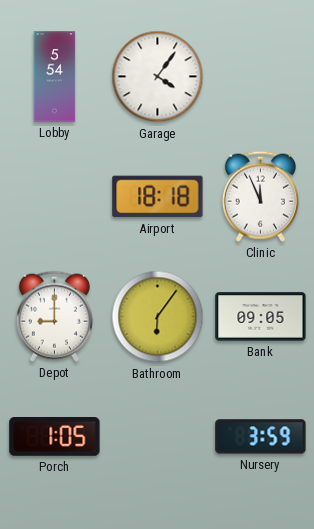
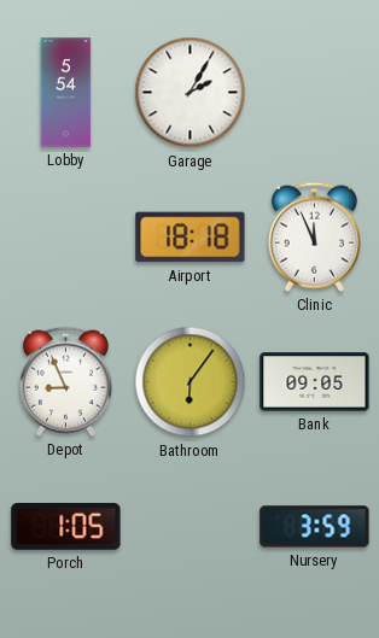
Garage: 4:06 -> 2:05 (191, 93)
Depot: 9:00 -> 8:56 (65, 381)
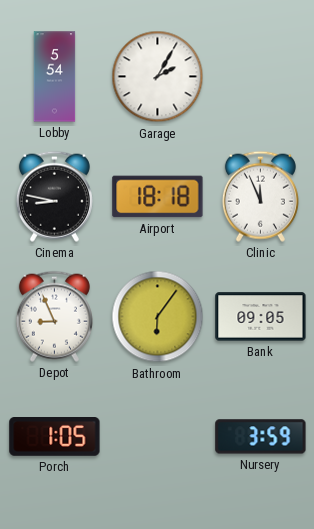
Cinema: none -> 8:47 (54, 196)
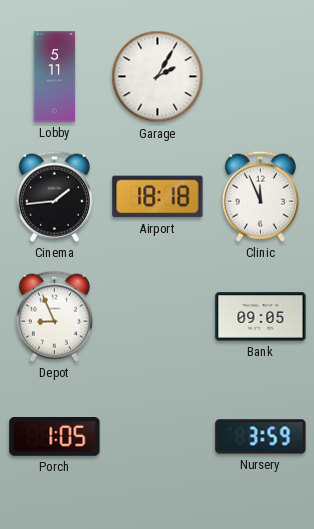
Lobby: 5:54 -> 5:11 (55, 77)
Cinema: 8:47 -> 1:44 (54, 196)
Bathroom: 6:06 -> none (158, 317)
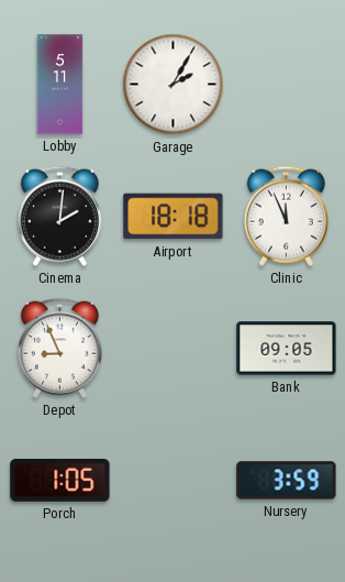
Cinema: 1:44 -> 2:01 (59, 216)
